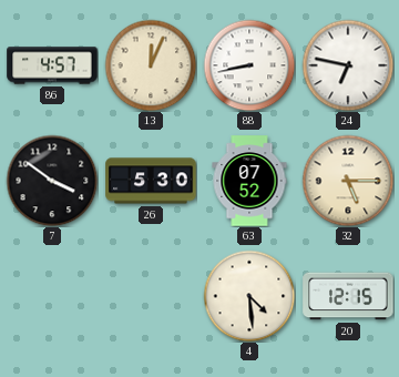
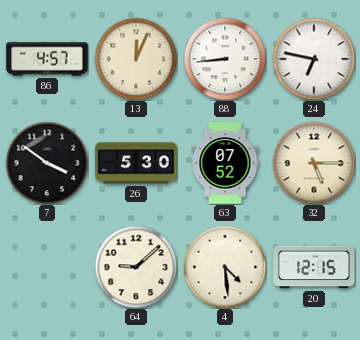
88: 8:43 -> 8:44 (225, 59)
64: none -> 9:08 (136, 267)
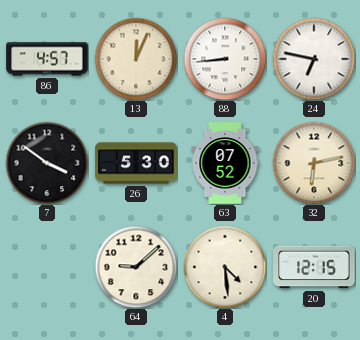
32: 5:15 -> 6:13 (314, 163)
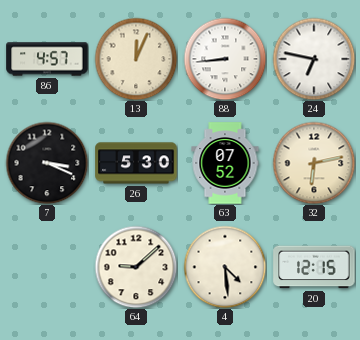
7: 3:51 -> 3:19 (47, 163)
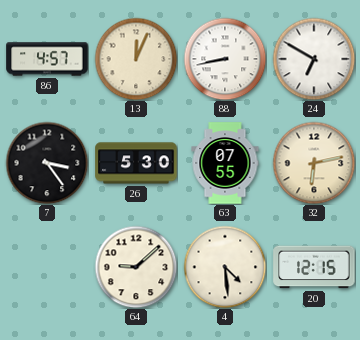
88: 8:44 -> 8:43 (225, 59)
24: 6:47 -> 6:50 (314, 59)
7: 3:19 -> 3:24 (47, 163)
63: 07:52 -> 07:55 (225, 163)
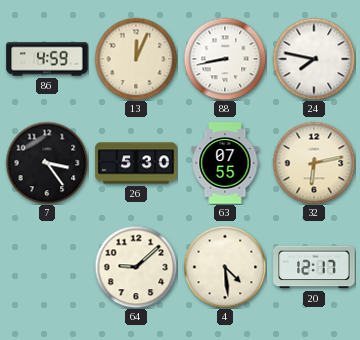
86: 4:57 -> 4:59 (47, 59)
24: 6:50 -> 7:47 (314, 59)
20: 12:15 -> 12:17 (314, 267)
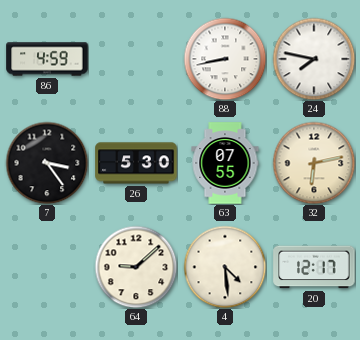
13: 12:04 -> none (136, 59)
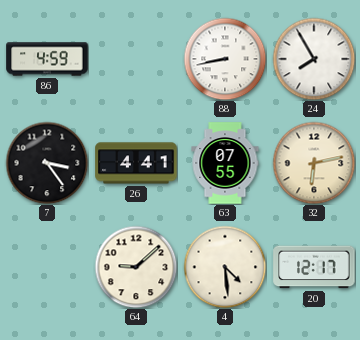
24: 7:47 -> 7:55 (314, 59)
26: 5:30 -> 4:41 (136, 163)
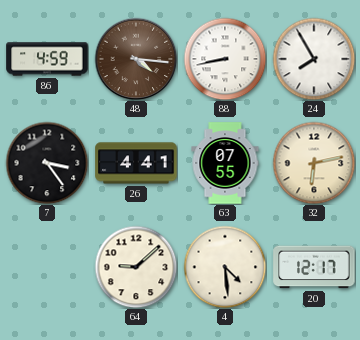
48: none -> 4:16 (136, 59)
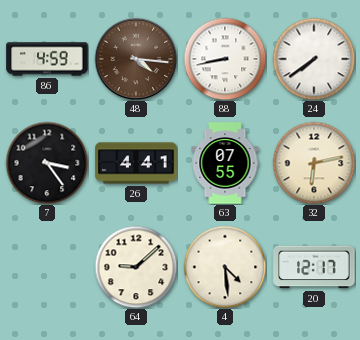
24: 7:55 -> 7:39 (314, 59)
